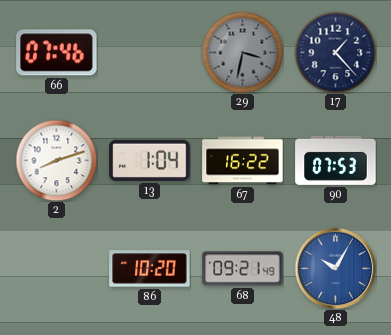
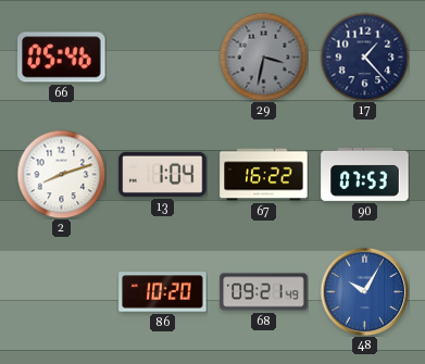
66: 07:46 -> 05:46 (62, 58)
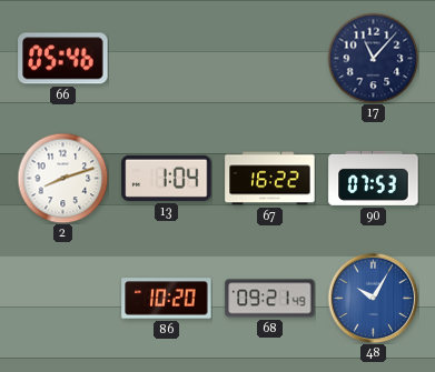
29: 3:32 -> none (263, 57)
17: 1:23 -> 11:07 (373, 58)
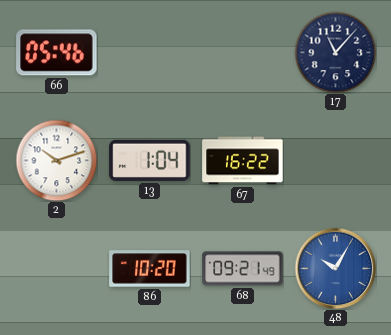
2: 8:12 -> 10:12 (56, 160)
90: 07:53 -> none (374, 178)
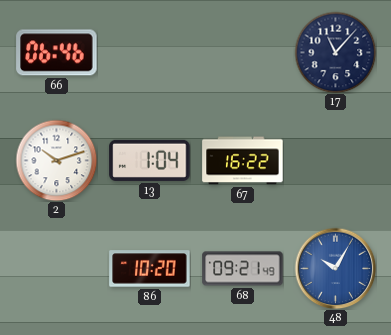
66: 05:46 -> 06:46 (57, 53)
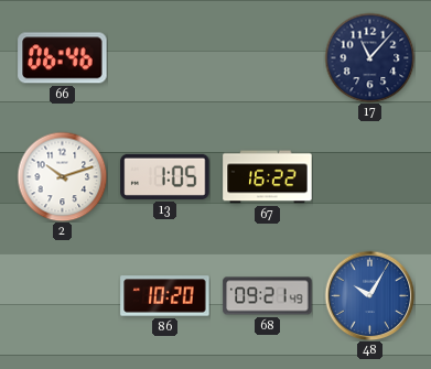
13: 1:04 -> 1:05 (165, 176)
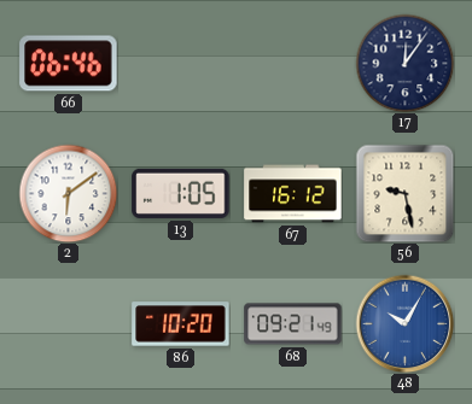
17: 11:07 -> 12:06 (404, 63)
2: 10:12 -> 6:09 (68, 193)
67: 16:22 -> 16:12 (293, 194)
56: none -> 9:28 (404, 193)
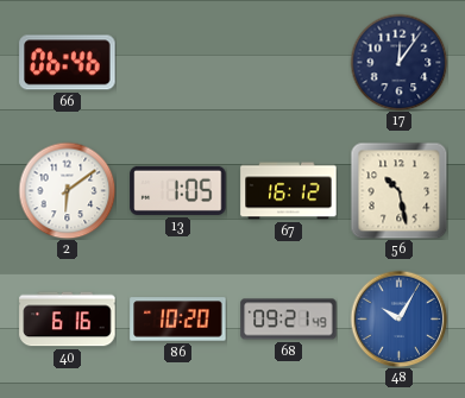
56: 9:28 -> 10:28 (398, 190)
40: none -> 6:16 (68, 320)
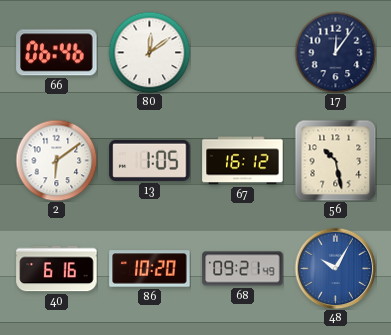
80: none -> 12:09 (149, 52)
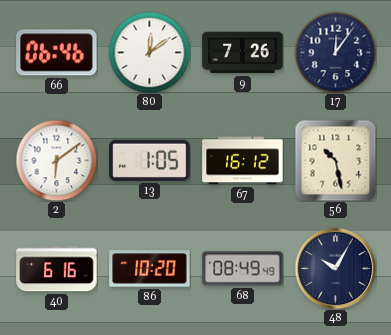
9: none -> 7:26 (243, 53)
68: 09:21 -> 08:49 (243, 269)
48 dial: blue -> navy (335, 268)
